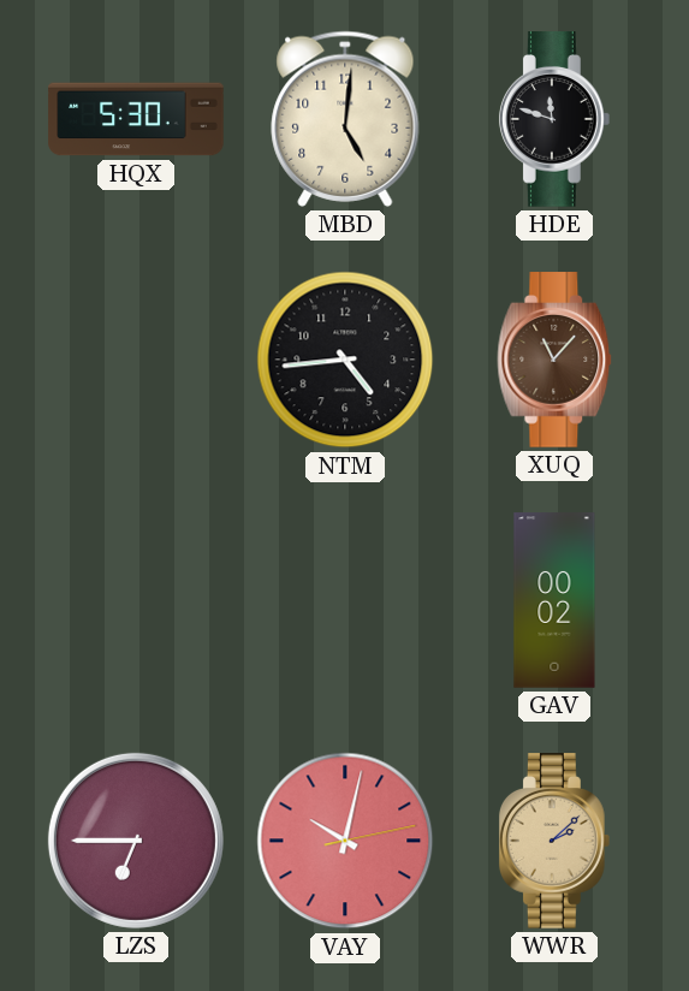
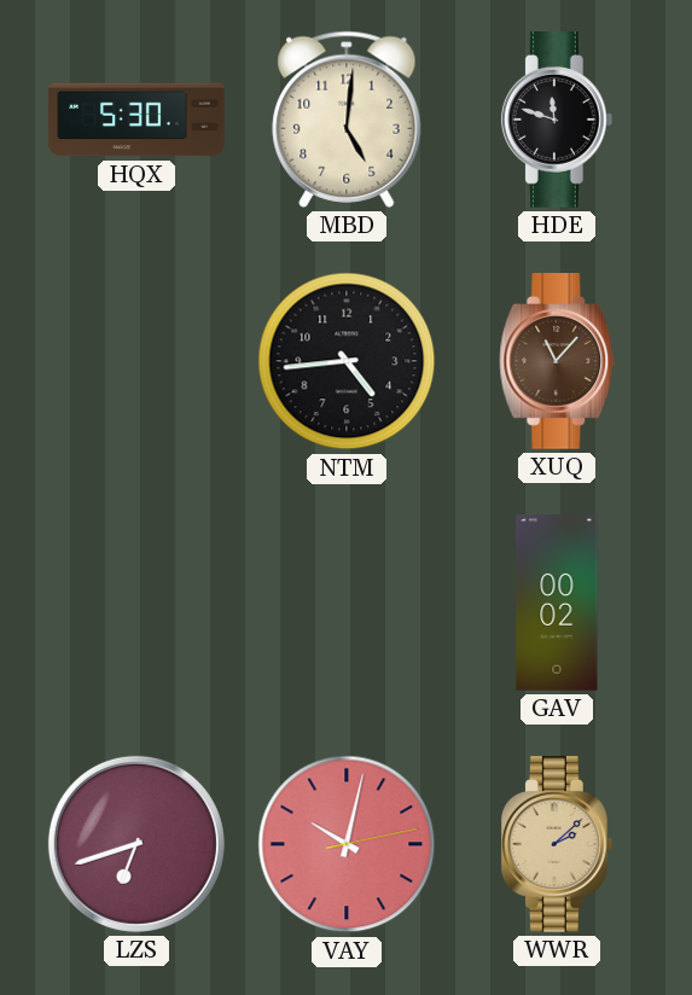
LZS: 6:45 -> 6:42 (136, 844)
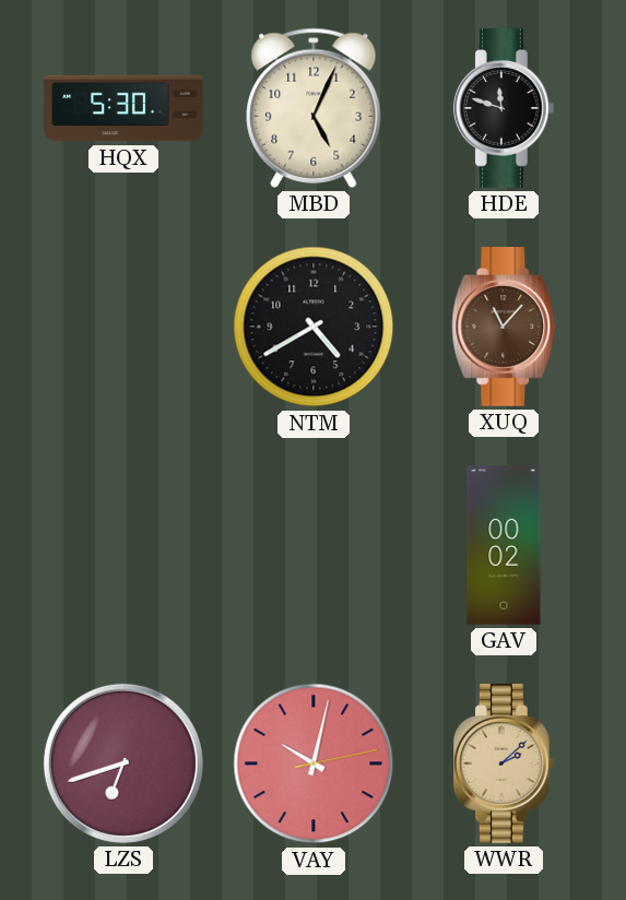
MBD: 5:01 -> 5:04 (314, 108)
NTM: 4:44 -> 4:40 (314, 327)
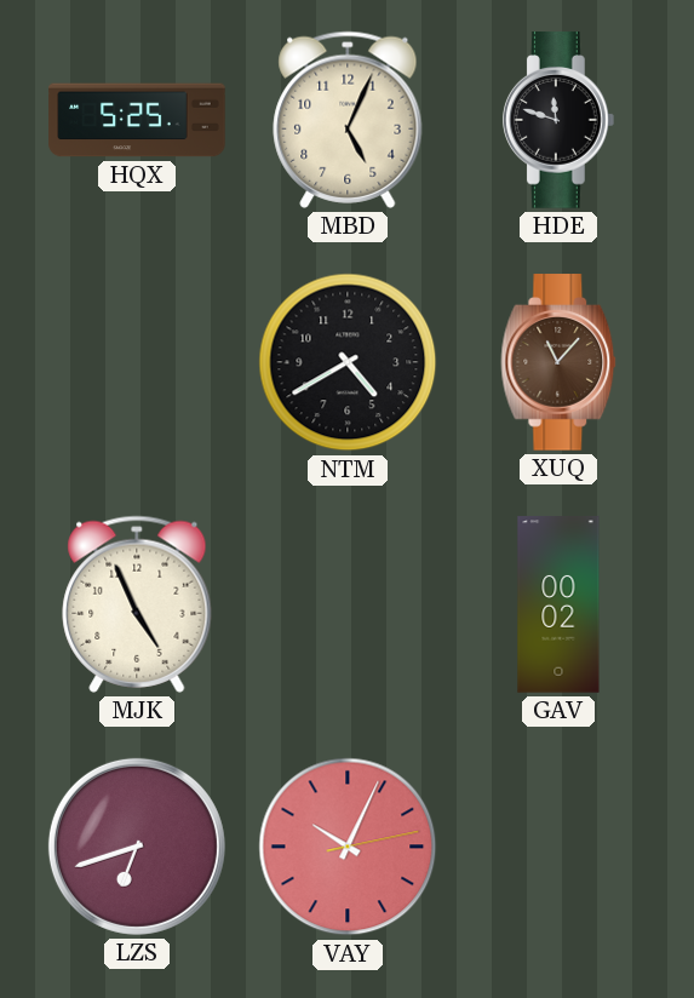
HQX: 5:30 -> 5:25 (137, 120)
MJK: none -> 4:56 (137, 604)
VAY: 10:02 -> 10:04 (348, 847)
WWR: 2:08 -> none (504, 763)
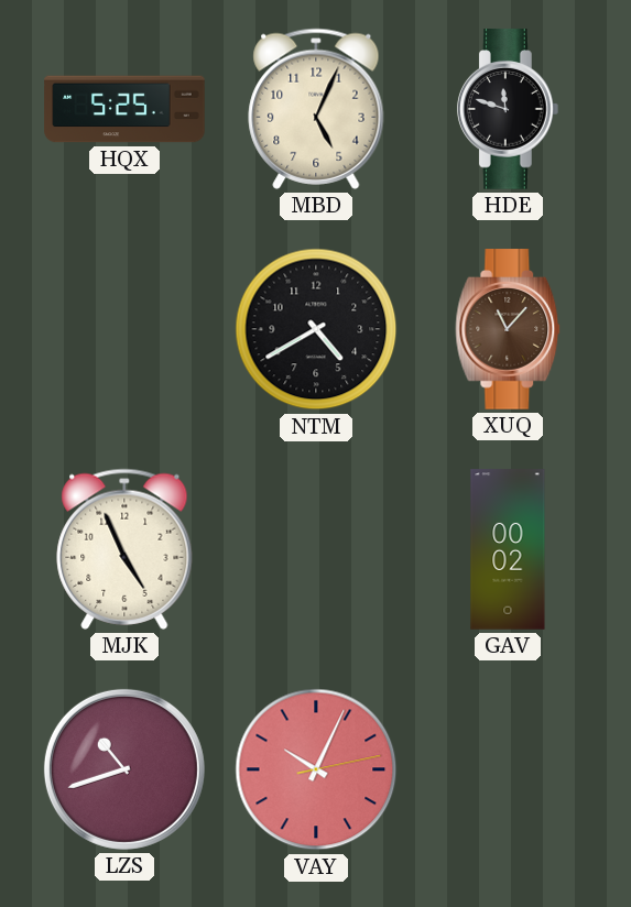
LZS: 6:42 -> 10:42 (124, 769)
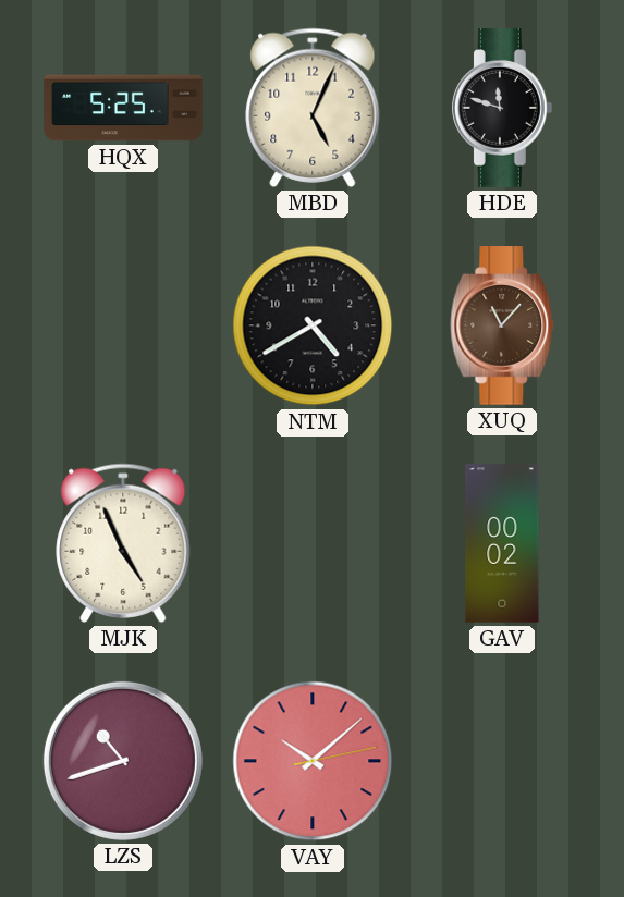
VAY: 10:04 -> 10:08 (313, 761)
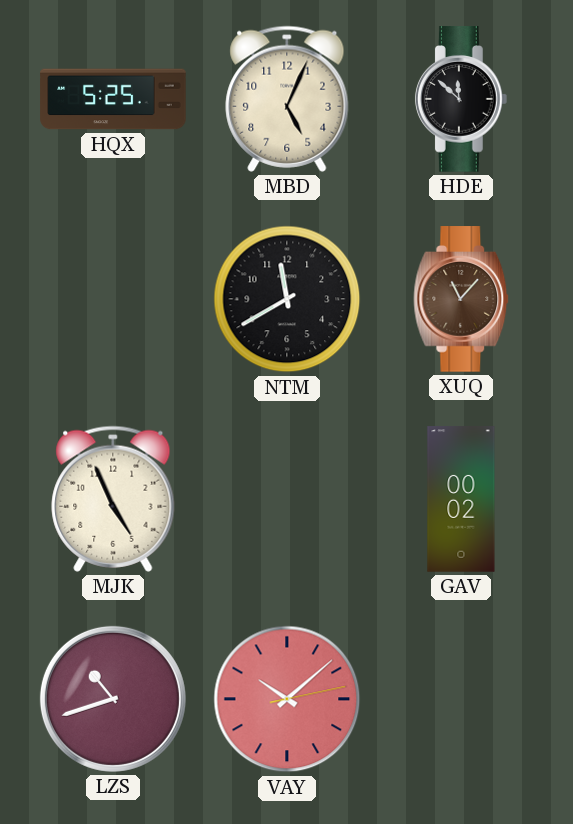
HDE: 11:48 -> 11:52 (461, 99)
NTM: 4:40 -> 11:40 (287, 299)
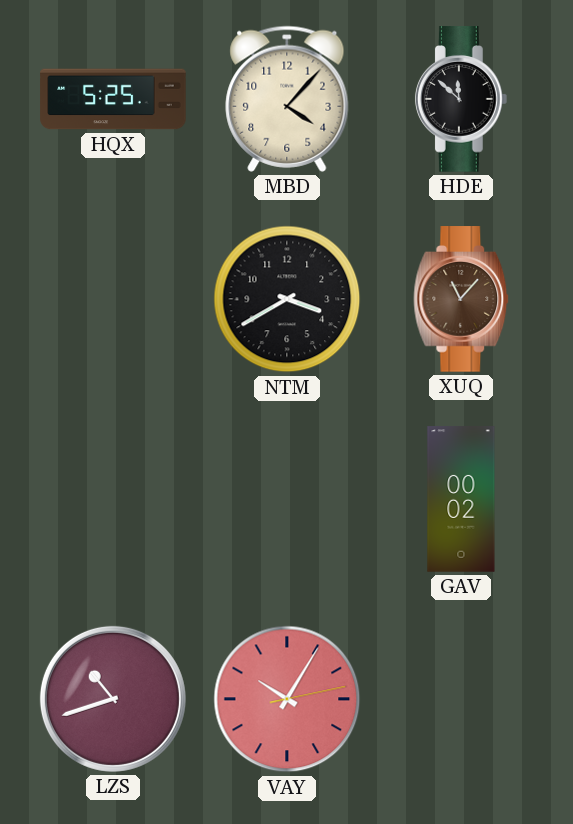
MBD: 5:04 -> 4:07 (287, 99)
NTM: 11:40 -> 3:40 (287, 299)
MJK: 4:56 -> none (113, 499)
VAY: 10:08 -> 10:05 (287, 699)
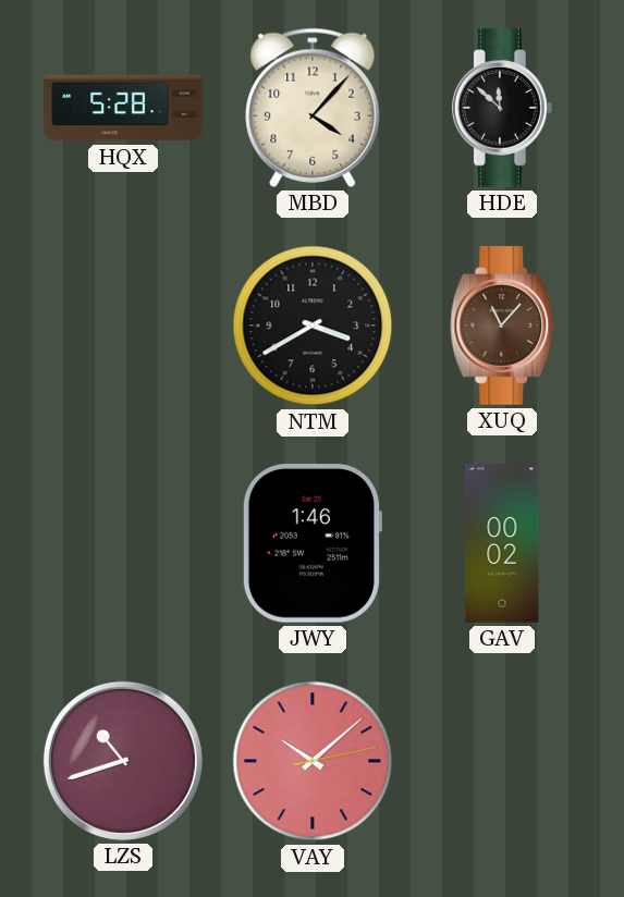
HQX: 5:25 -> 5:28 (123, 108)
JWY: none -> 1:46 (311, 544)
VAY: 10:05 -> 10:08 (313, 761)
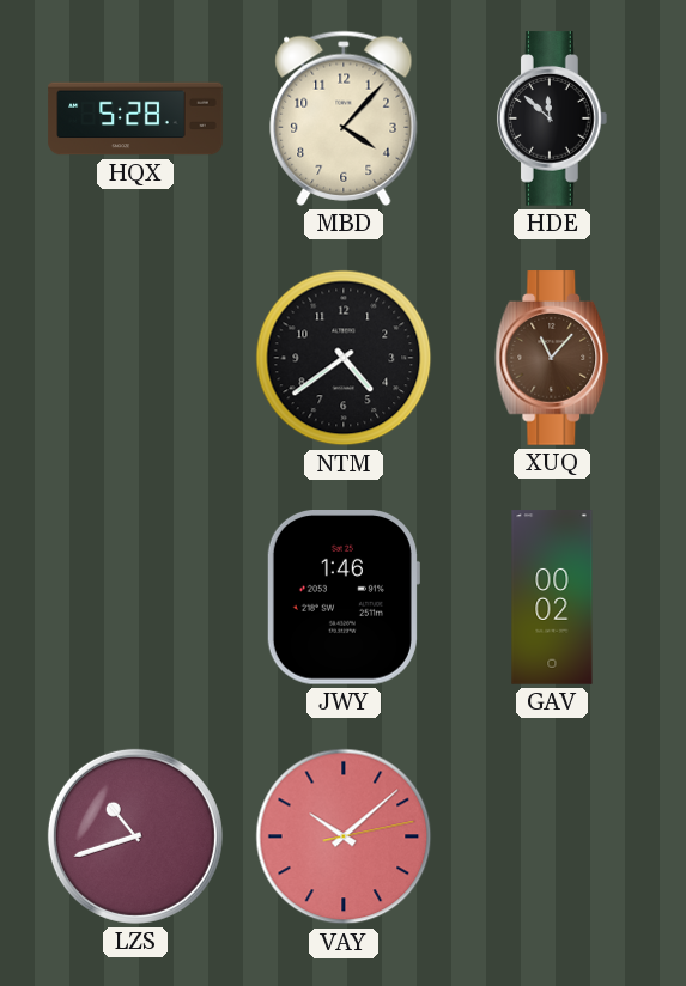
NTM: 3:40 -> 4:39 (344, 358)
